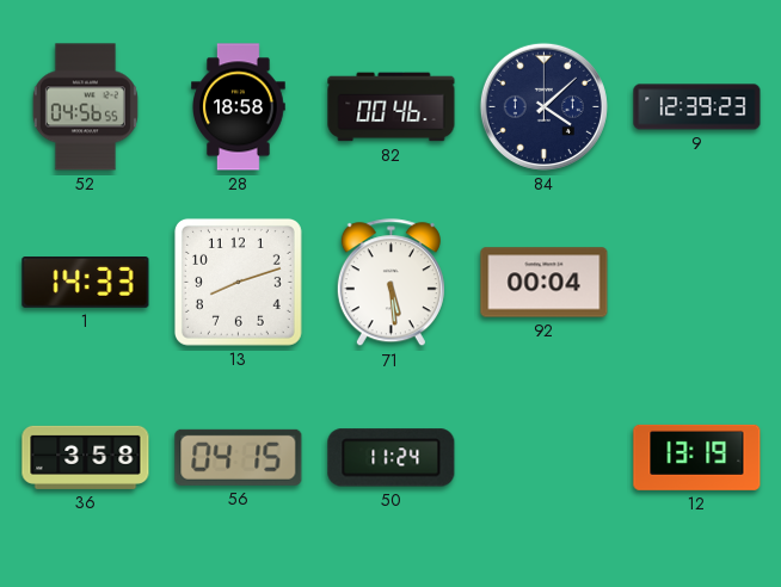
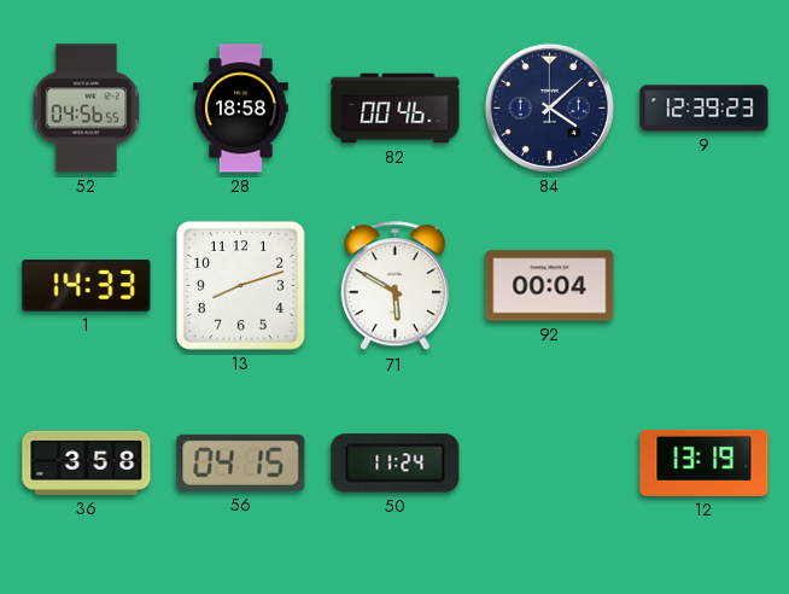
71: 5:29 -> 5:50 (394, 286)
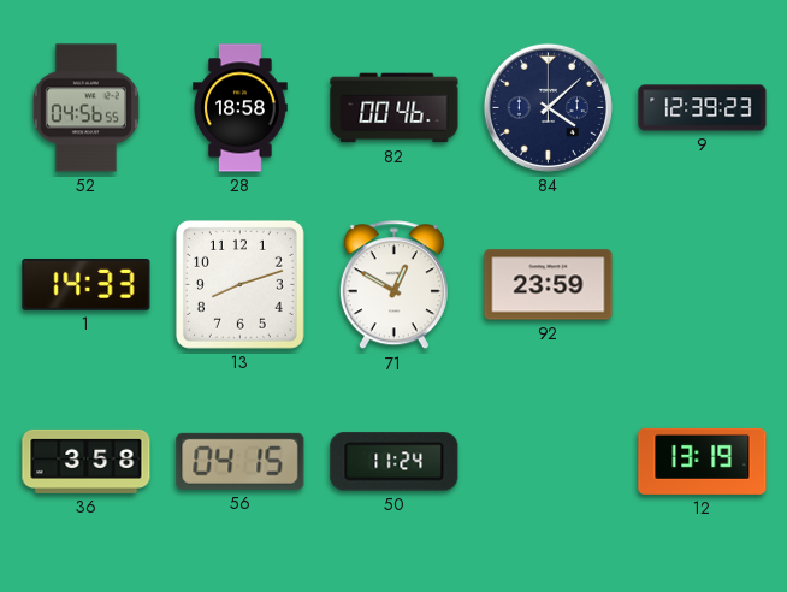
71: 5:50 -> 12:50 (393, 285)
92: 00:04 -> 23:59 (549, 285)
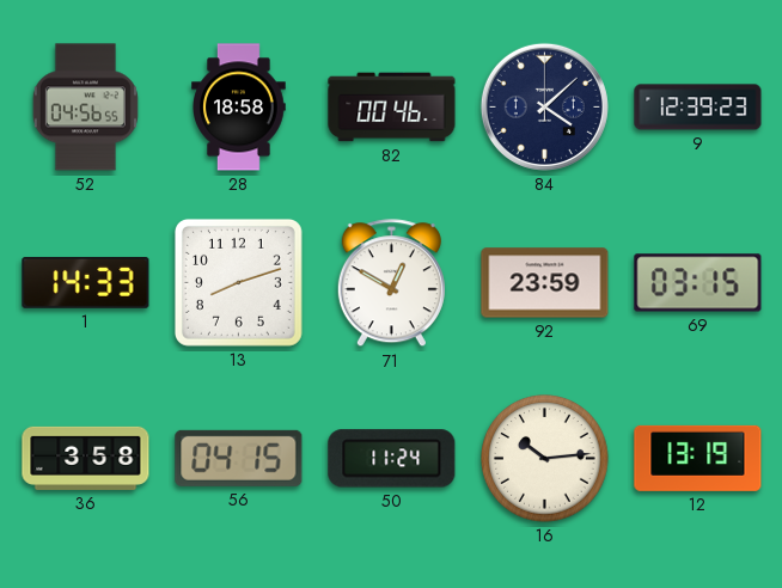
69: none -> 03:15 (698, 283)
16: none -> 10:14 (545, 459)
